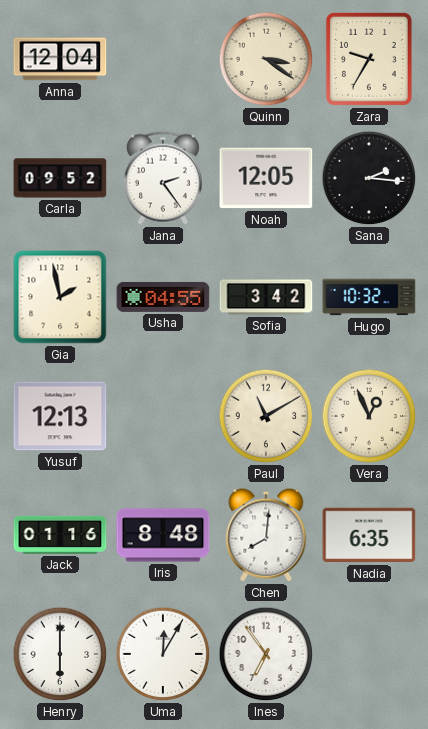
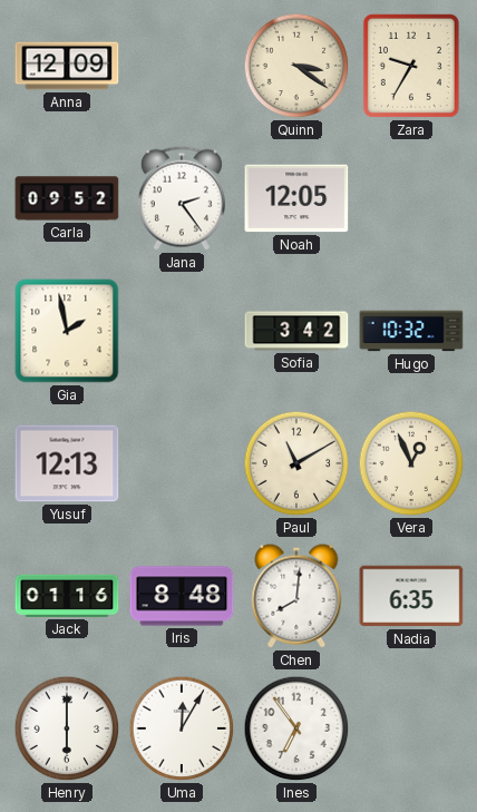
Anna: 12:04 -> 12:09 (67, 66)
Sana: 2:16 -> none (369, 178)
Usha: 04:55 -> none (163, 297)
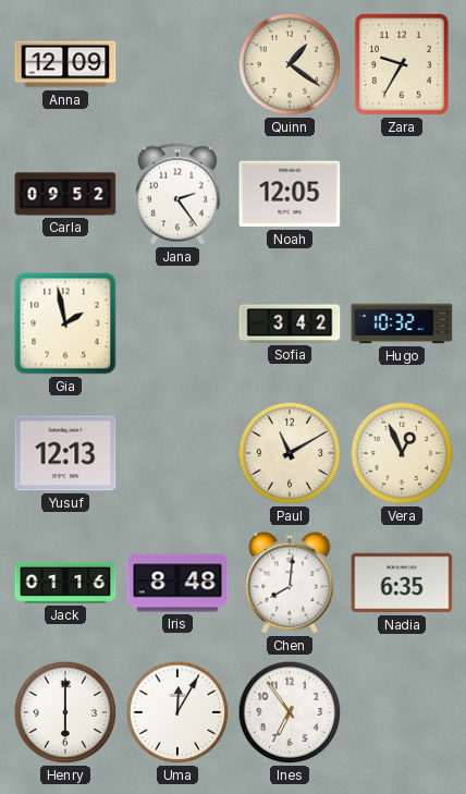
Quinn: 3:21 -> 1:21 (290, 64)
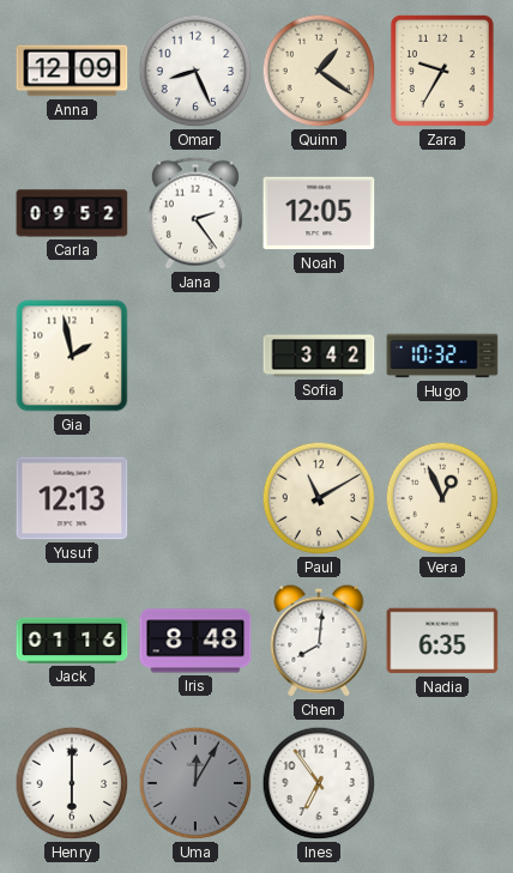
Omar: none -> 8:26 (195, 71)
Uma dial: white -> grey (195, 783)
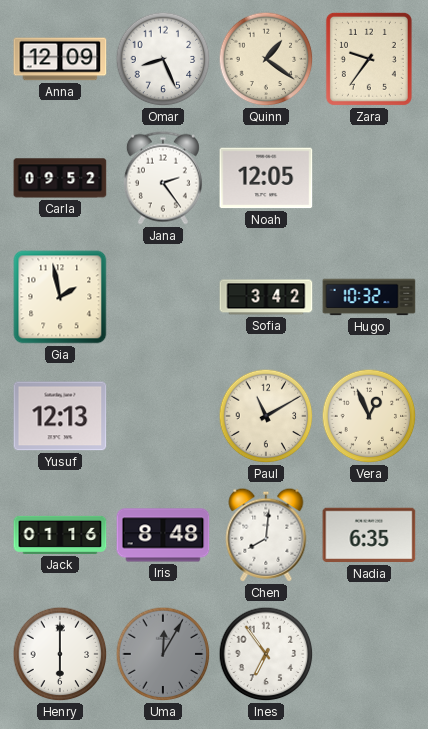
Zara: 9:35 -> 9:36 (369, 59)
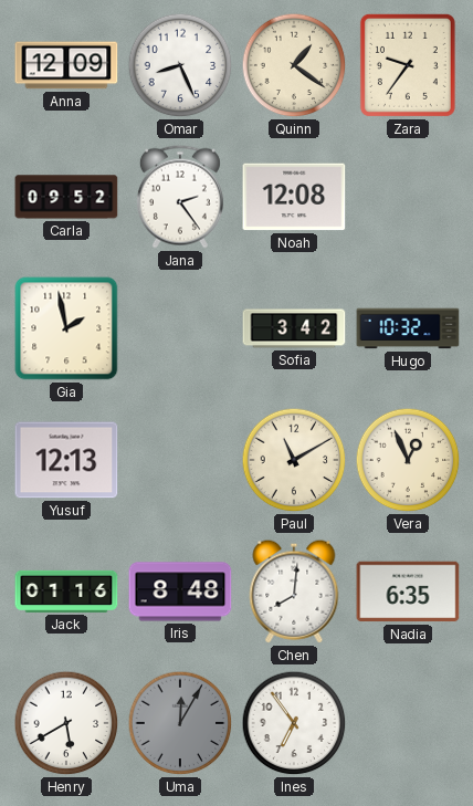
Noah: 12:05 -> 12:08 (294, 197)
Henry: 6:00 -> 5:40 (66, 723)
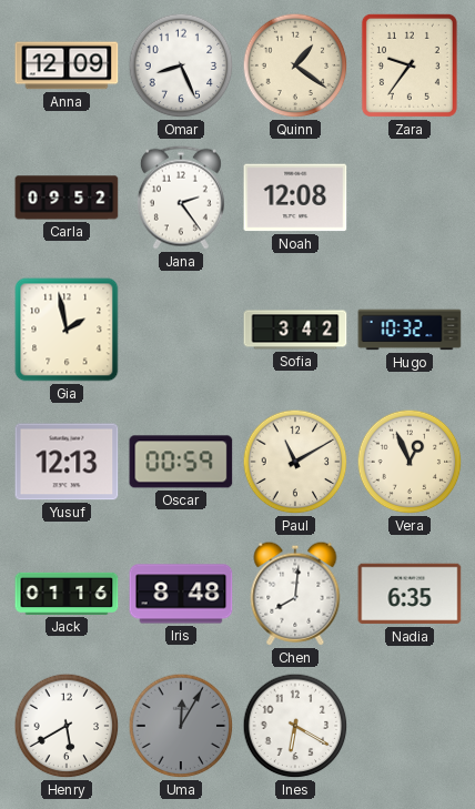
Oscar: none -> 00:59 (181, 462)
Ines: 6:54 -> 6:20 (295, 726)
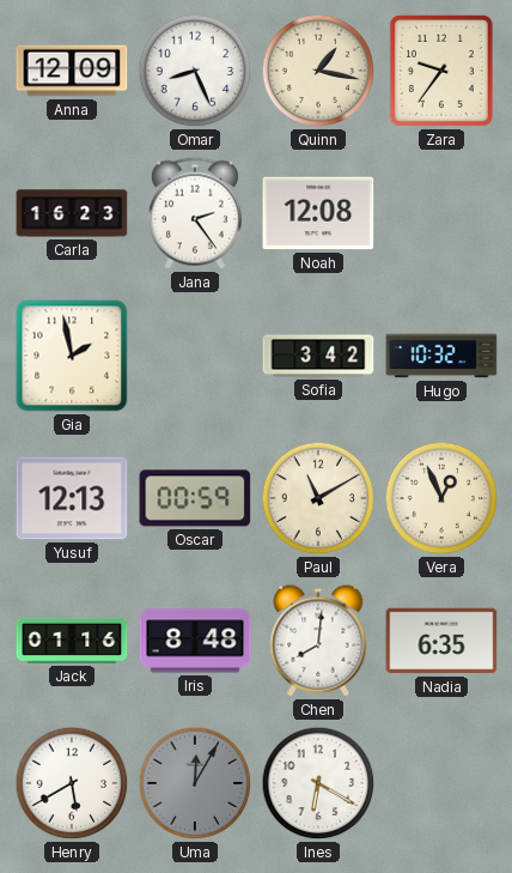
Quinn: 1:21 -> 1:17 (318, 71)
Carla: 09:52 -> 16:23 (72, 213)
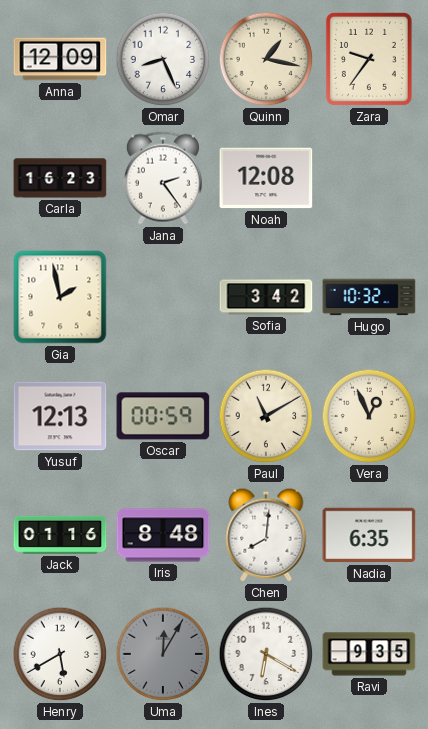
Ravi: none -> 9:35 (369, 654)
